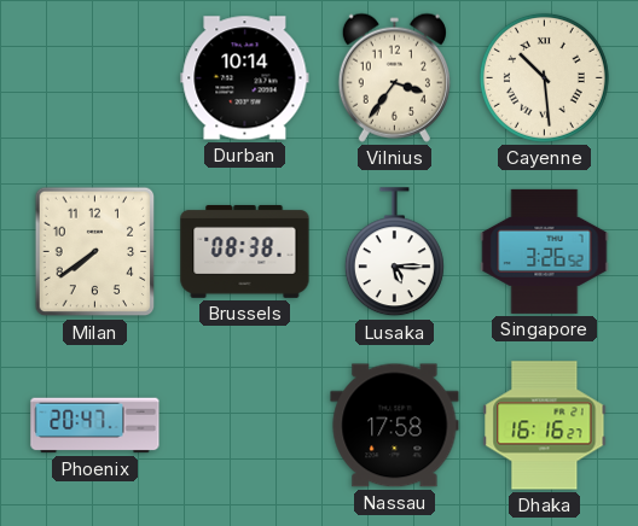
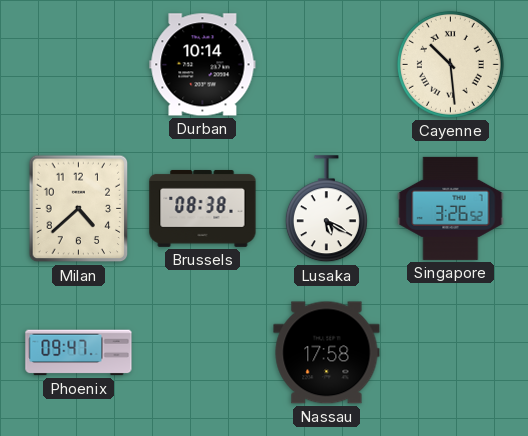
Vilnius: 3:36 -> none (394, 77)
Milan: 7:39 -> 4:38 (79, 209)
Lusaka: 5:15 -> 5:20 (326, 209)
Phoenix: 20:47 -> 09:47 (79, 353)
Dhaka: 16:16 -> none (545, 426)
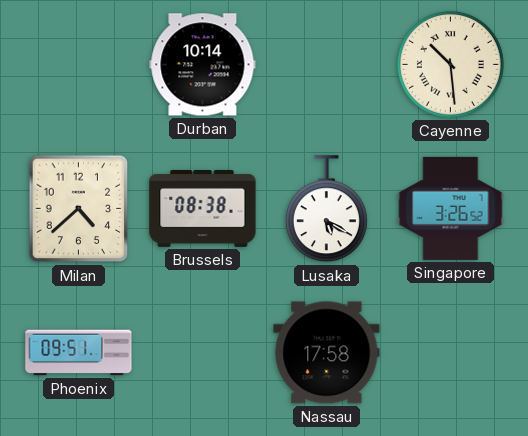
Phoenix: 09:47 -> 09:51 (79, 353)
